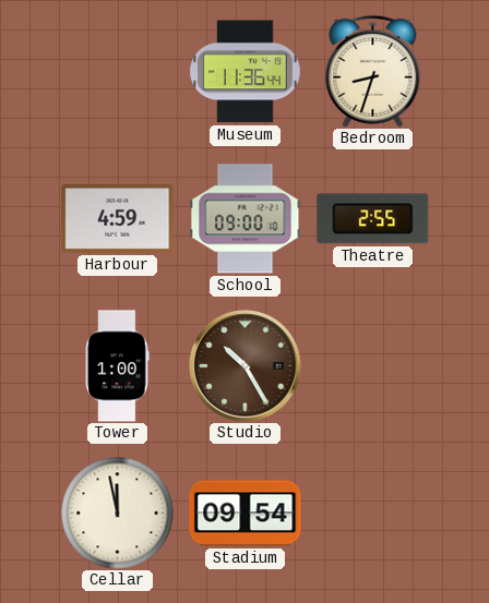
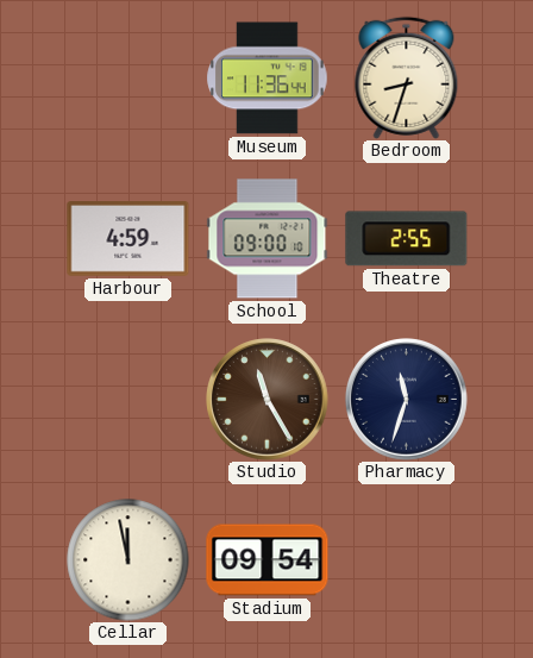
Tower: 1:00 -> none (117, 366)
Studio: 10:25 -> 11:25 (268, 400)
Pharmacy: none -> 11:33 (407, 400)
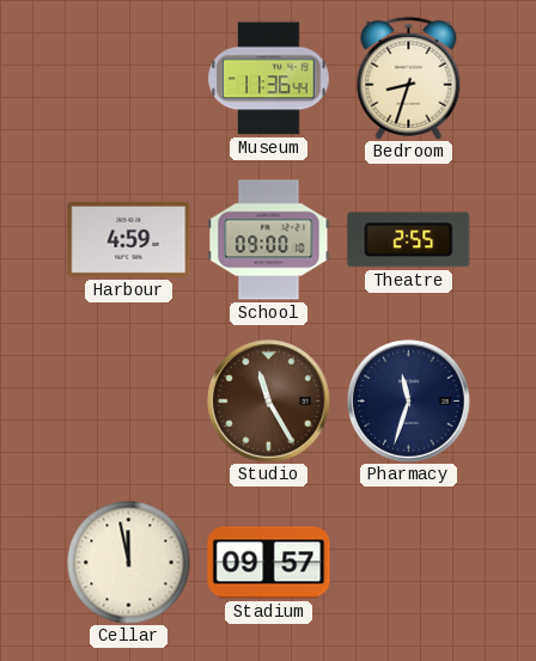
Stadium: 09:54 -> 09:57 (269, 563)
